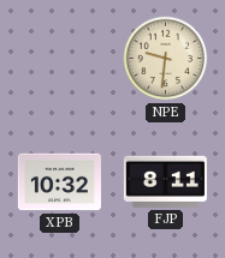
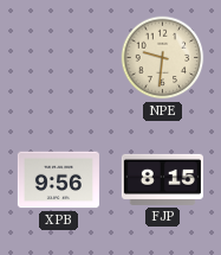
XPB: 10:32 -> 9:56 (58, 180)
FJP: 8:11 -> 8:15 (162, 179)
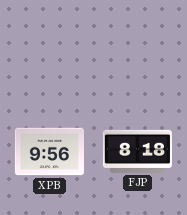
NPE: 9:31 -> none (163, 58)
FJP: 8:15 -> 8:18 (137, 151)
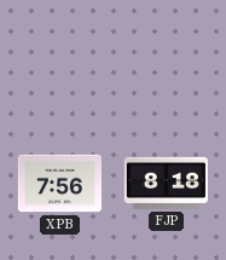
XPB: 9:56 -> 7:56 (59, 184)
